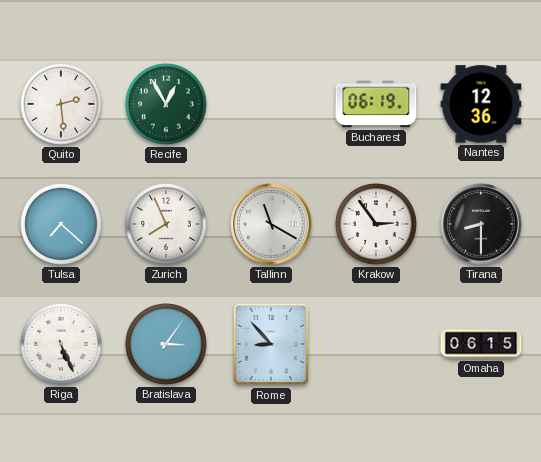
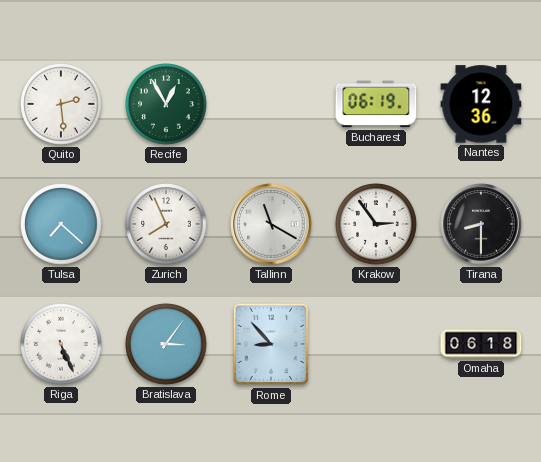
Omaha: 06:15 -> 06:18 (481, 344)
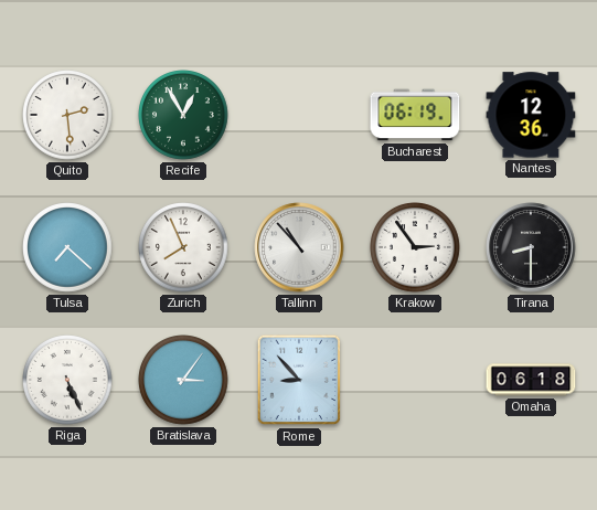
Tallinn: 11:20 -> 10:53 (299, 247)
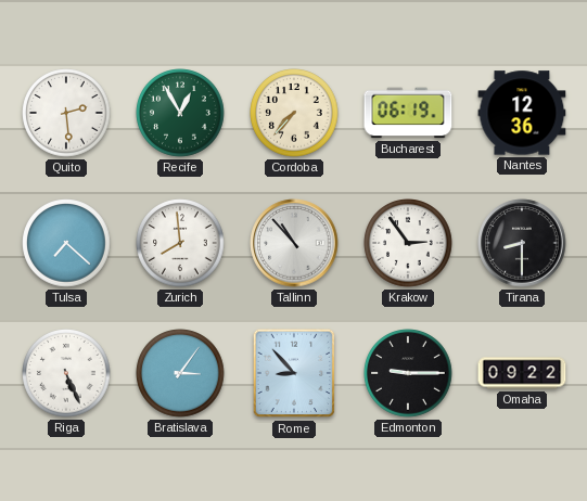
Cordoba: none -> 7:37 (294, 113)
Zurich: 7:56 -> 7:59 (180, 243)
Edmonton: none -> 9:15 (408, 373)
Omaha: 06:18 -> 09:22 (522, 373)
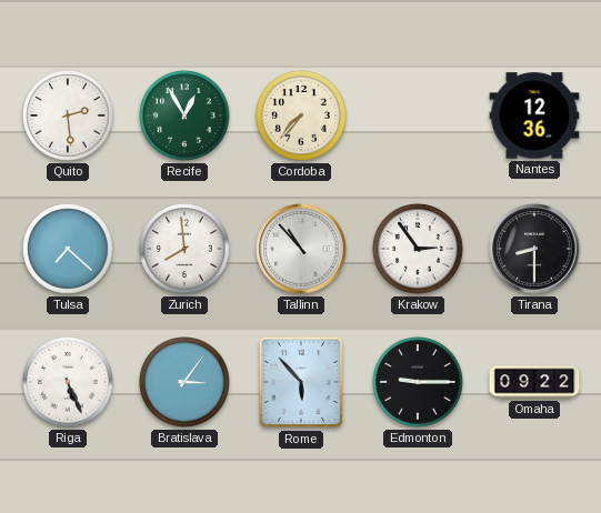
Bucharest: 06:19 -> none (408, 113)
Rome: 8:53 -> 5:53 (301, 382)
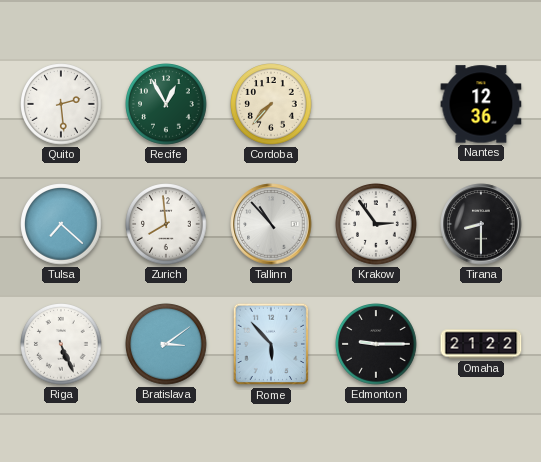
Bratislava: 3:06 -> 3:09 (166, 344)
Omaha: 09:22 -> 21:22 (481, 344)
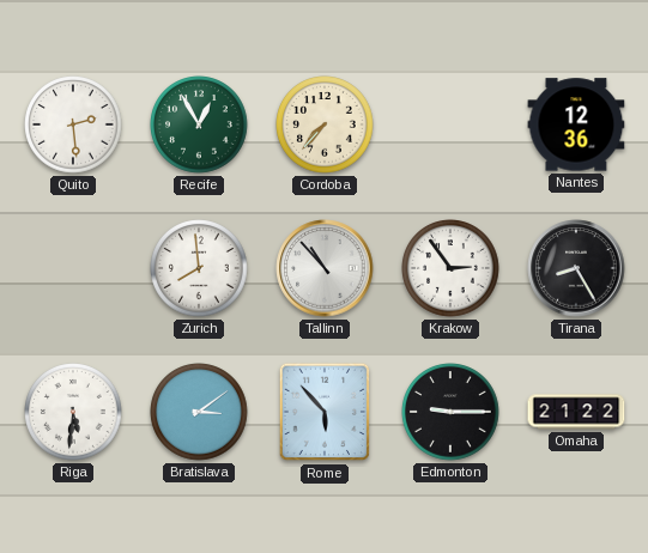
Tulsa: 7:22 -> none (61, 224)
Tirana: 8:30 -> 8:25 (576, 268)
Riga: 5:26 -> 5:31 (73, 412)
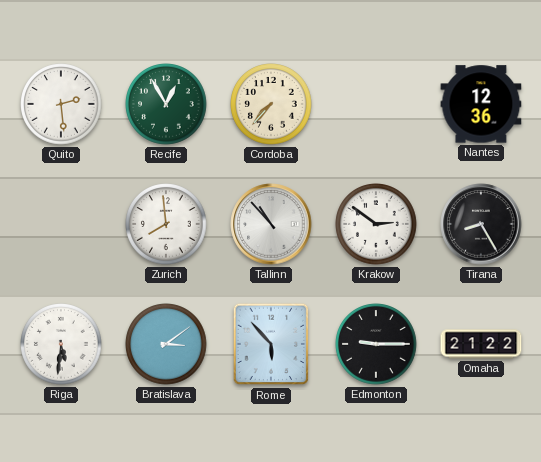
Krakow: 2:54 -> 2:51 (376, 224)
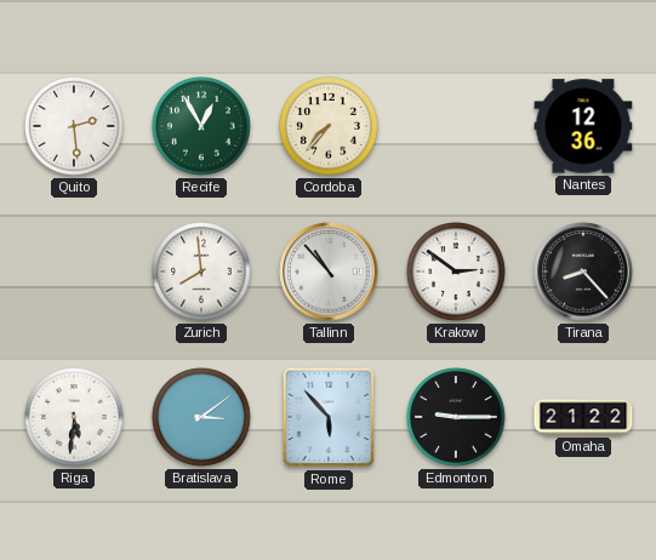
Tirana: 8:25 -> 8:23 (583, 272)
